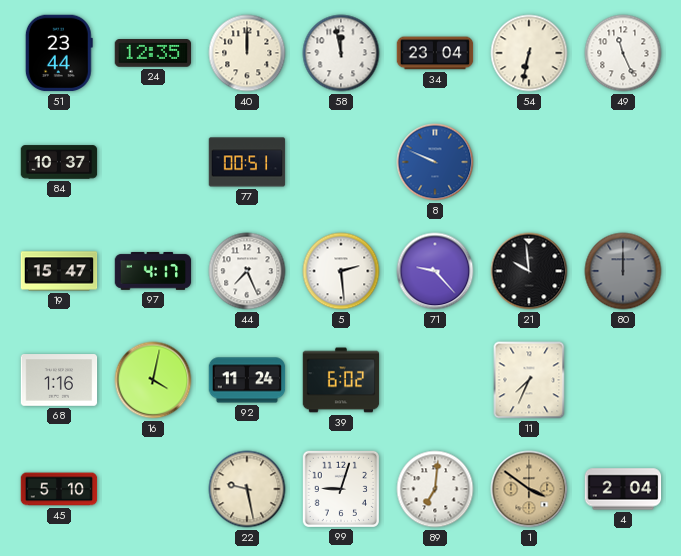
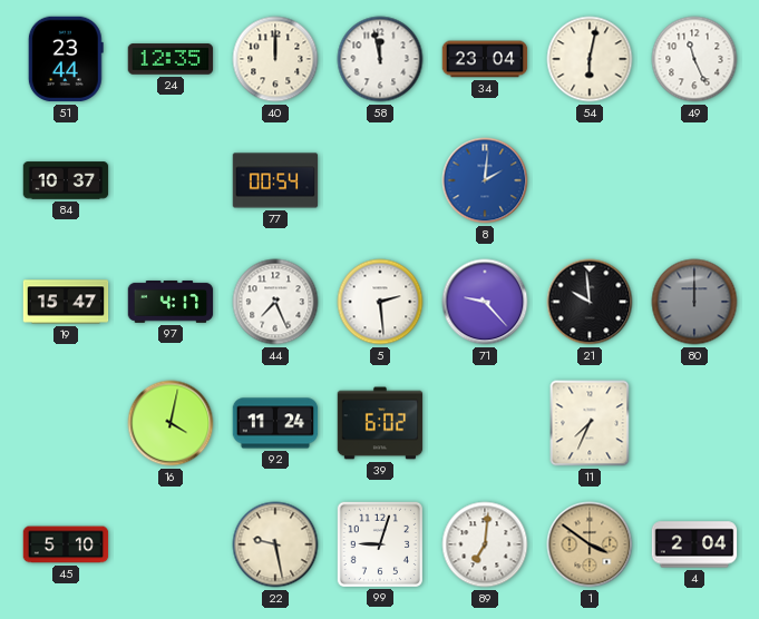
54: 6:32 -> 6:02 (590, 59)
77: 00:51 -> 00:54 (275, 180)
8: 9:49 -> 2:01 (485, 180)
68: 1:16 -> none (59, 380)
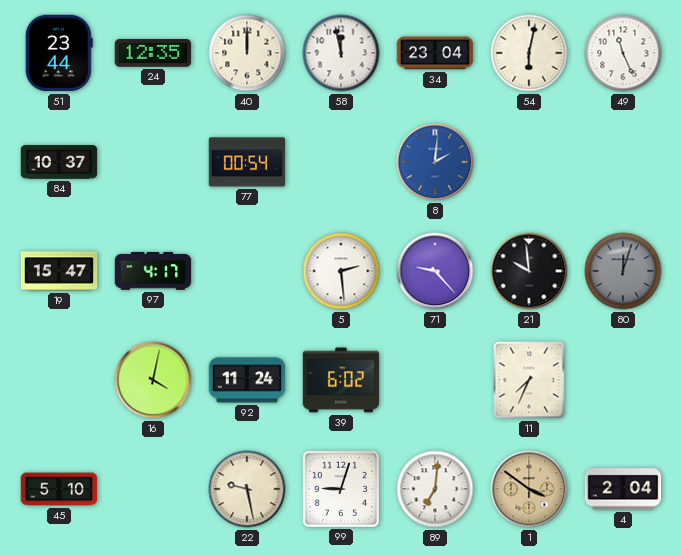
44: 7:26 -> none (275, 302)
80: 12:00 -> 12:03 (623, 271)
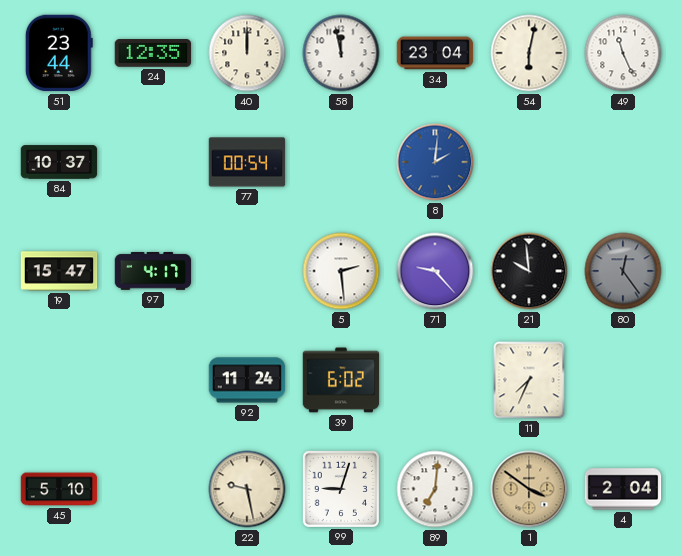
80: 12:03 -> 12:24 (623, 271)
16: 4:02 -> none (153, 380)
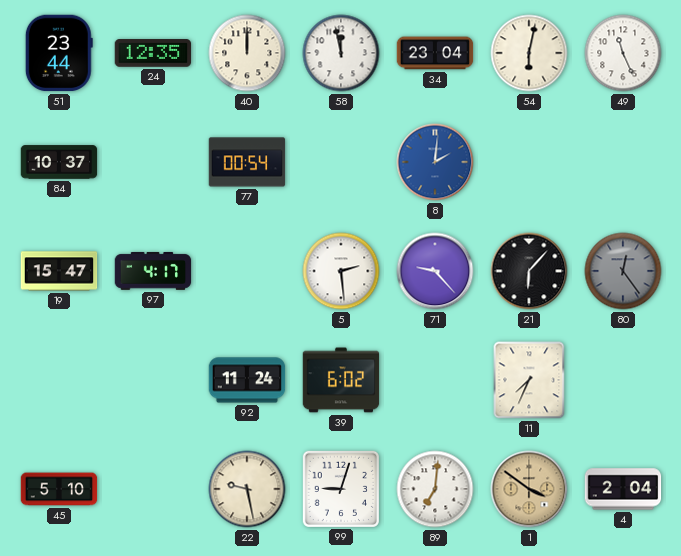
21: 9:59 -> 6:07 (529, 271)
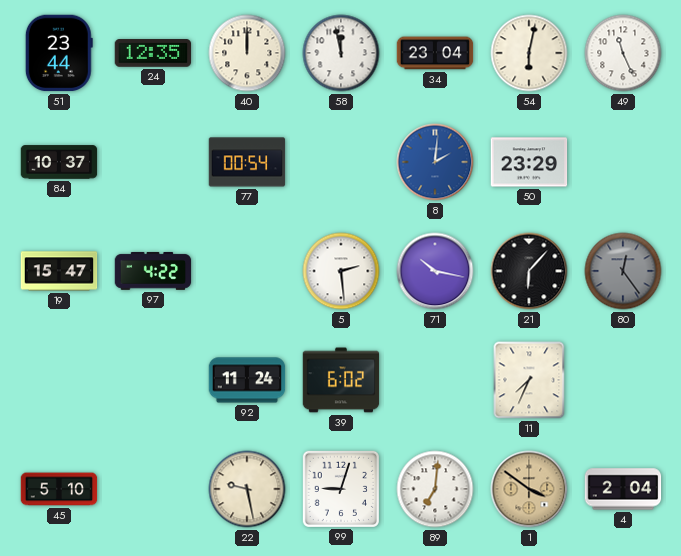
50: none -> 23:29 (529, 162)
97: 4:17 -> 4:22 (153, 271)
71: 9:23 -> 10:17 (435, 271)
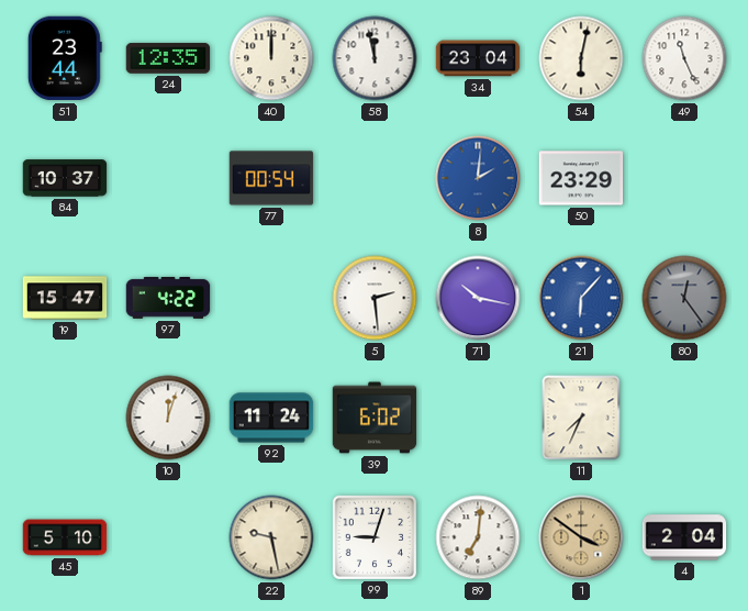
21 dial: black -> blue (581, 298)
10: none -> 12:03 (168, 418)
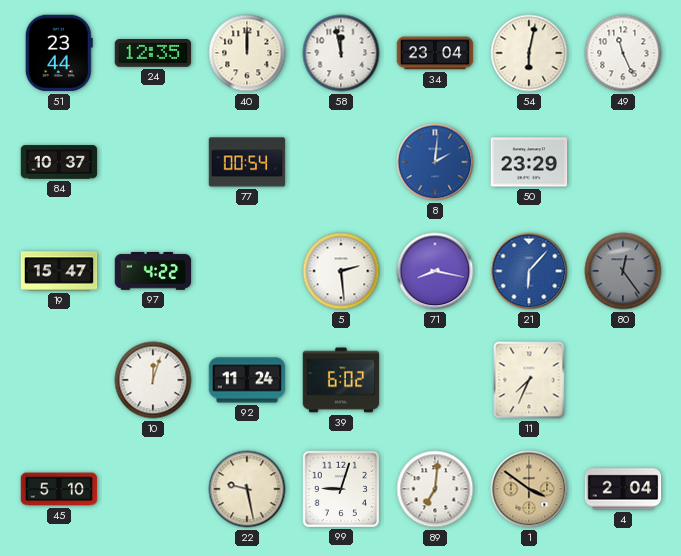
71: 10:17 -> 8:17 (435, 271)
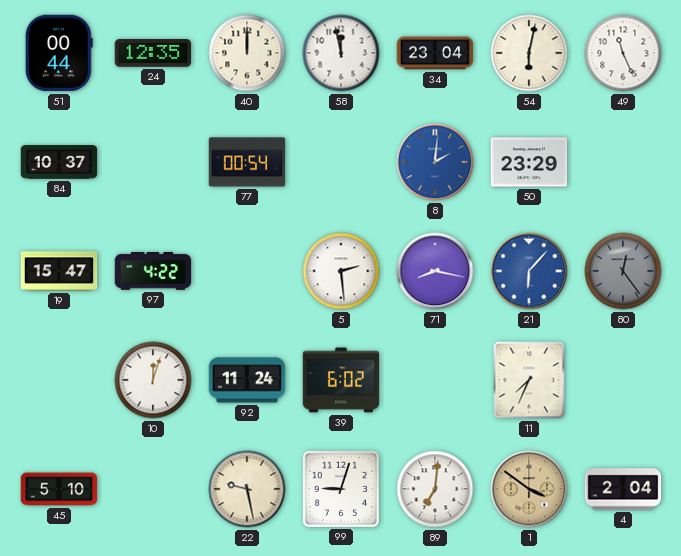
51: 23:44 -> 00:44 (59, 53)
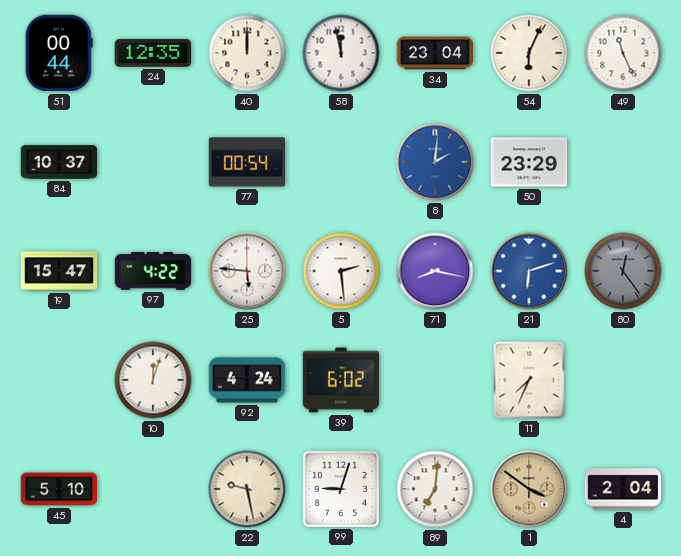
54: 6:02 -> 6:04 (529, 53)
25: none -> 5:46 (247, 271)
21: 6:07 -> 6:12 (529, 271)
92: 11:24 -> 4:24 (247, 380)
